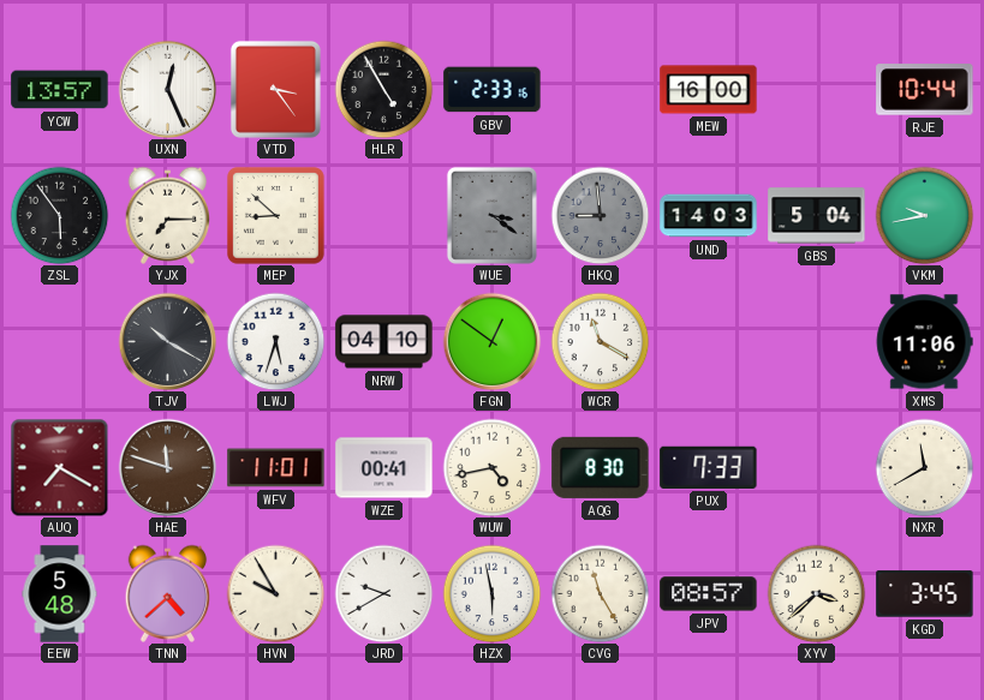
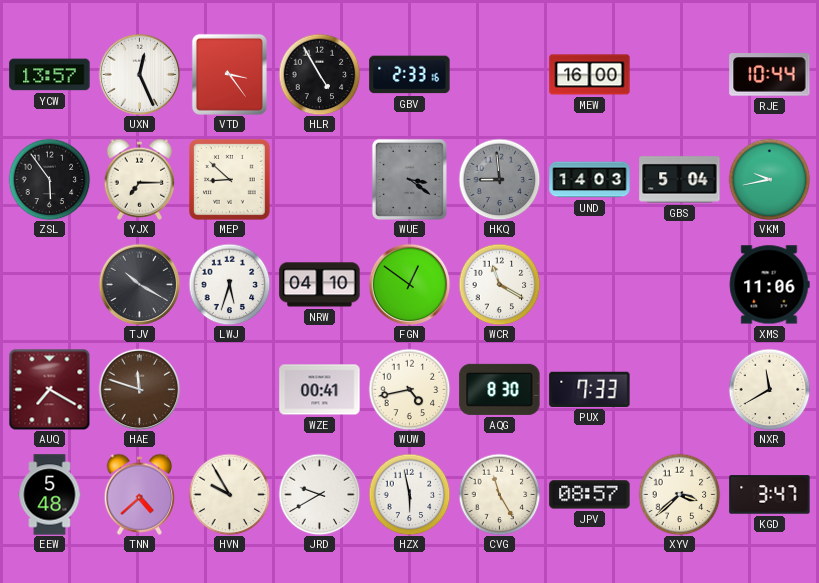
WFV: 11:01 -> none (276, 468)
KGD: 3:45 -> 3:47 (770, 495)
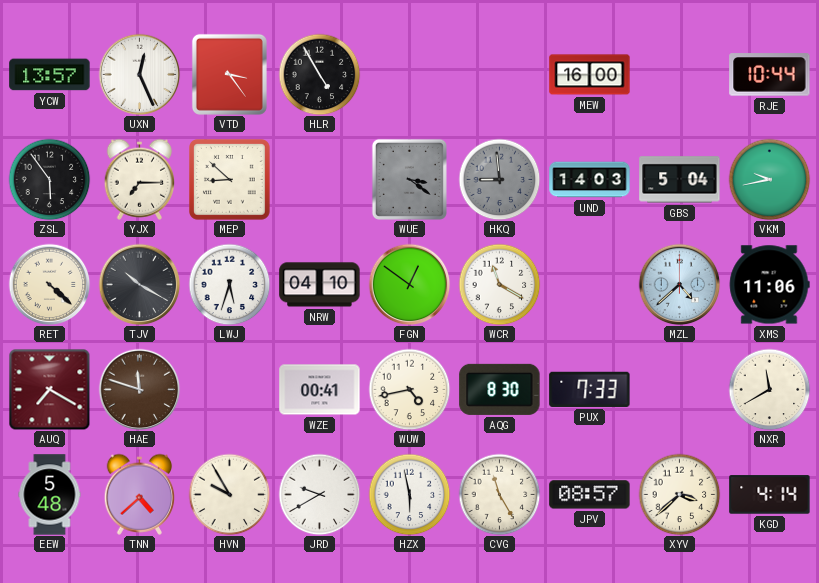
GBV: 2:33 -> none (410, 75)
RET: none -> 4:22 (49, 284)
MZL: none -> 4:38 (679, 284)
KGD: 3:47 -> 4:14 (770, 495)
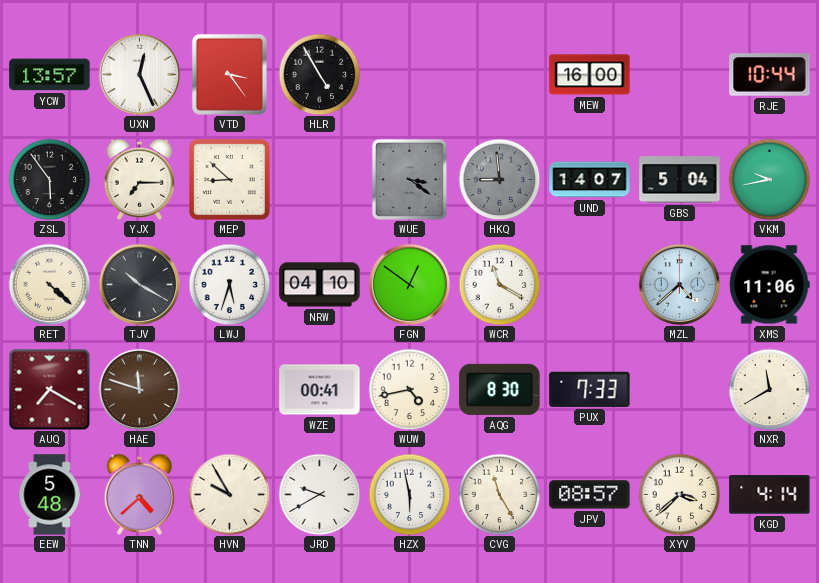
UND: 14:03 -> 14:07 (590, 180)
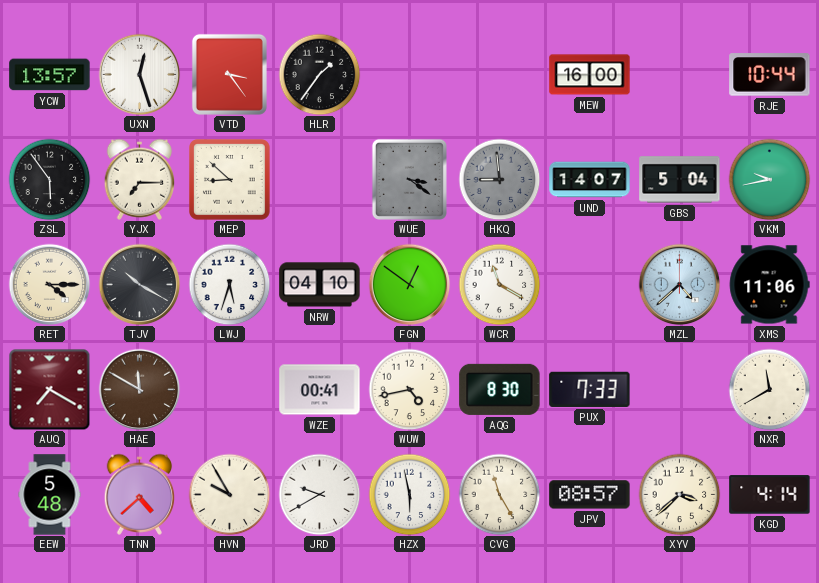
UXN: 12:26 -> 12:27 (139, 74)
HLR: 4:55 -> 1:36 (319, 74)
RET: 4:22 -> 4:15 (49, 284)
HAE: 11:48 -> 11:50 (139, 389)
